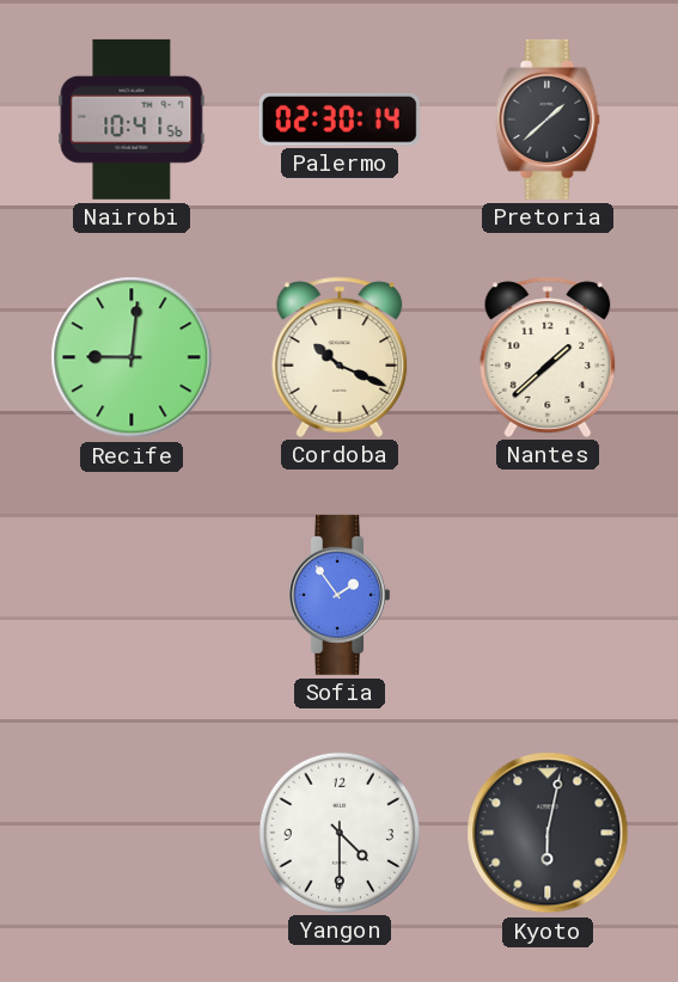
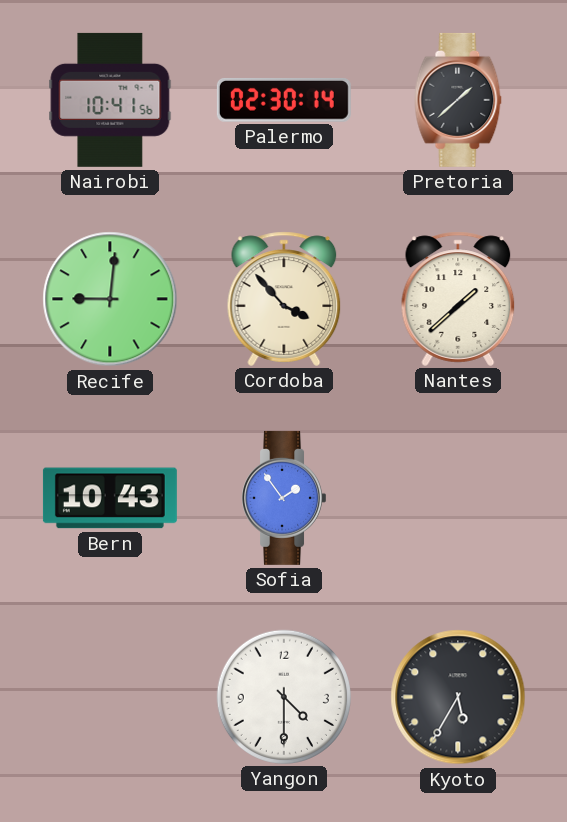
Cordoba: 10:19 -> 3:53 (284, 299)
Bern: none -> 10:43 (110, 498)
Kyoto: 6:02 -> 5:35 (458, 697)
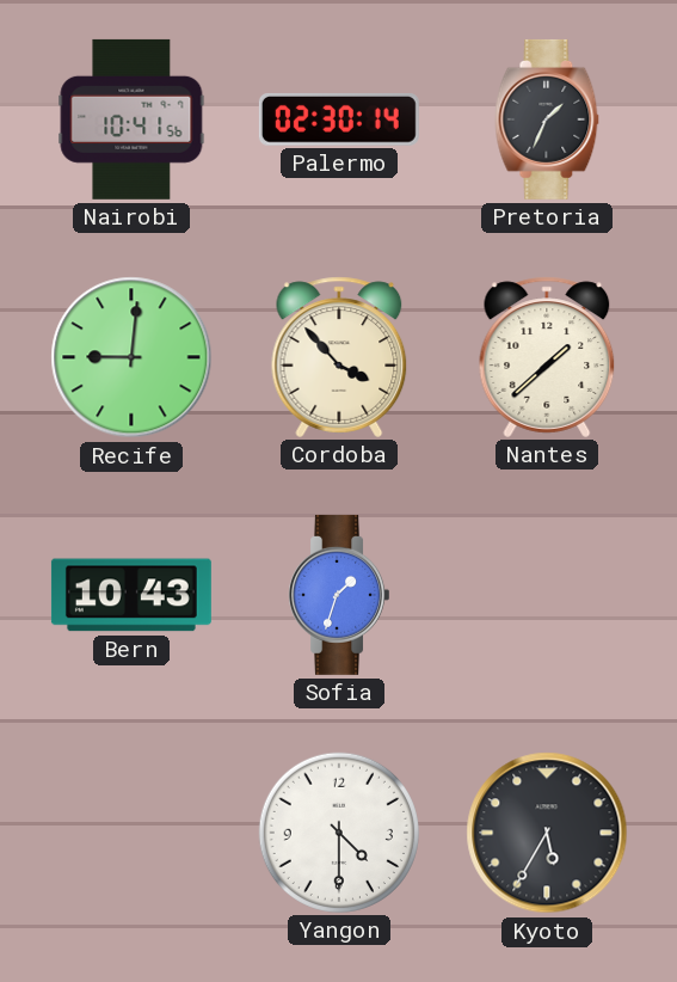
Pretoria: 1:38 -> 1:34 (547, 119)
Sofia: 1:54 -> 1:33 (338, 595)
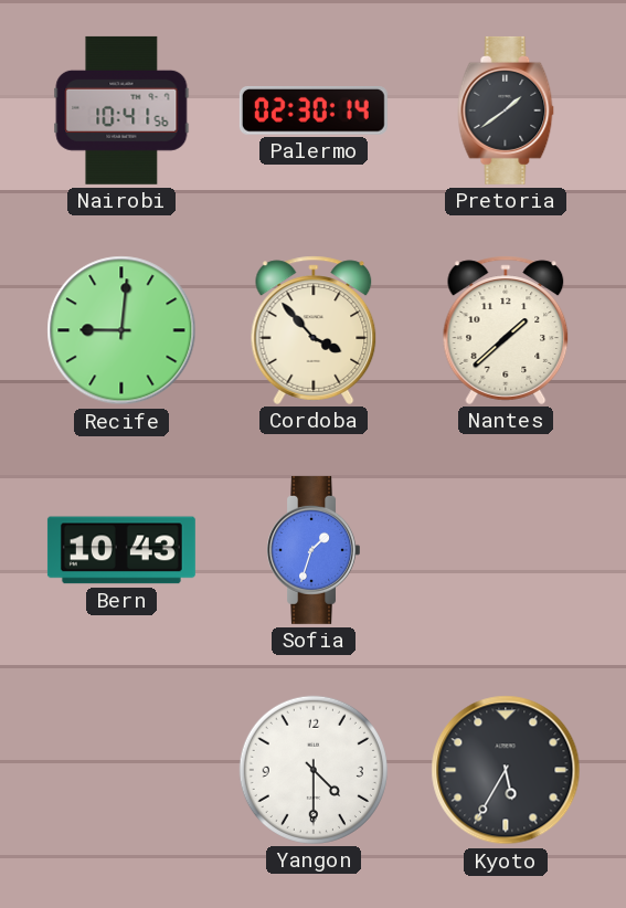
Pretoria: 1:34 -> 1:39 (506, 110)
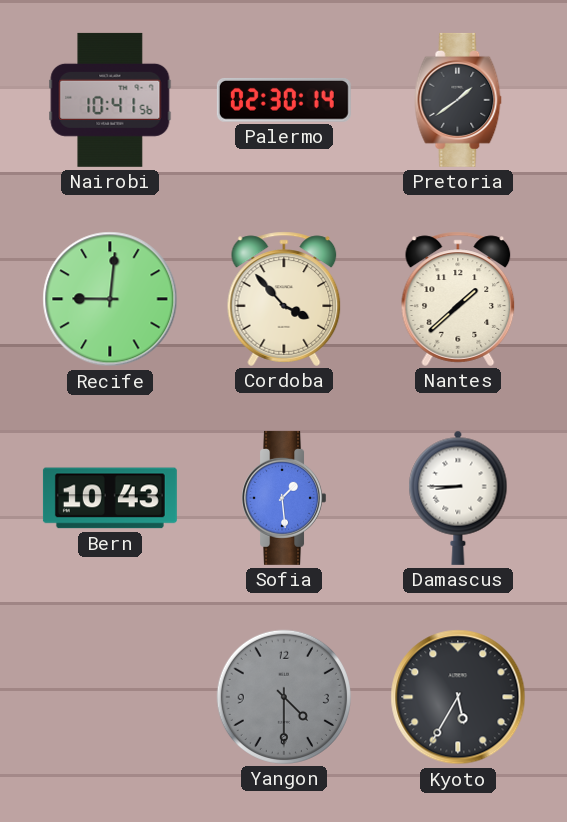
Sofia: 1:33 -> 1:29 (283, 498)
Damascus: none -> 8:45 (458, 498)
Yangon dial: white -> grey (284, 697)
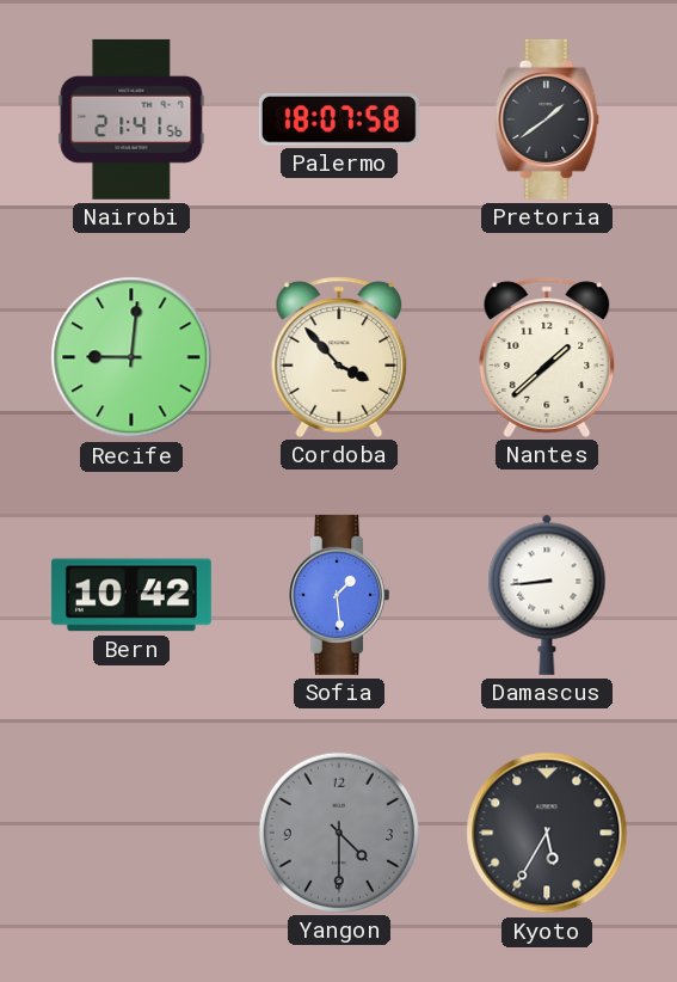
Nairobi: 10:41 -> 21:41 (131, 119)
Palermo: 02:30 -> 18:07 (339, 119)
Bern: 10:43 -> 10:42 (131, 595)
Damascus: 8:45 -> 8:44 (547, 595)
